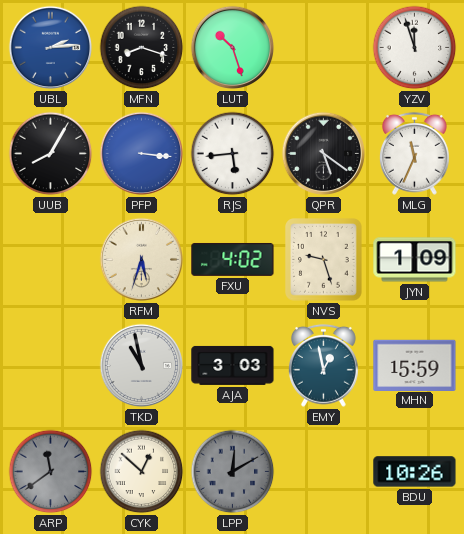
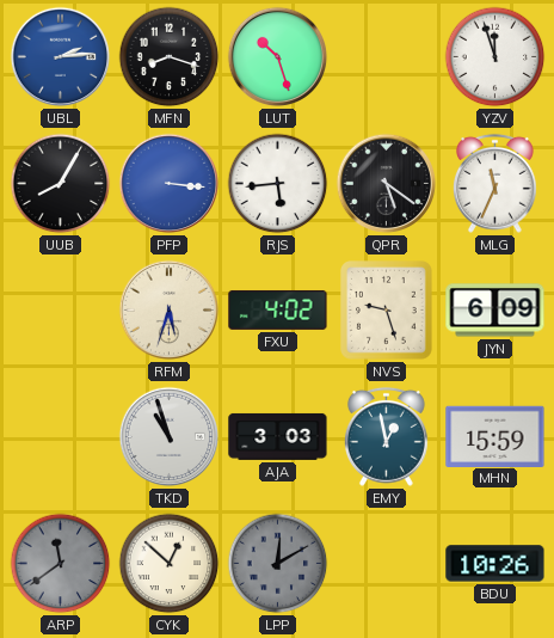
JYN: 1:09 -> 6:09 (495, 311)
TKD: 10:58 -> 10:57 (170, 437)
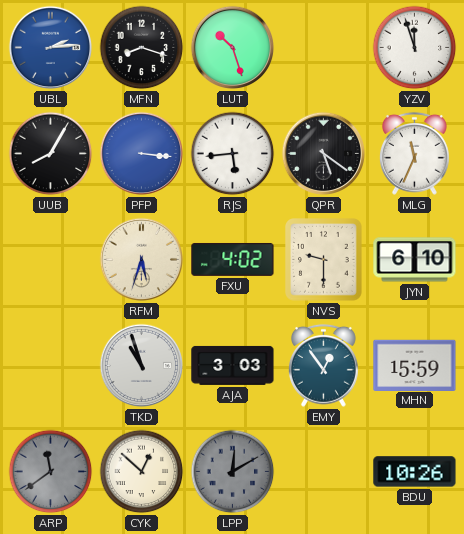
NVS: 9:27 -> 9:30 (324, 260)
JYN: 6:09 -> 6:10 (415, 260)
EMY: 12:58 -> 12:54 (323, 365)
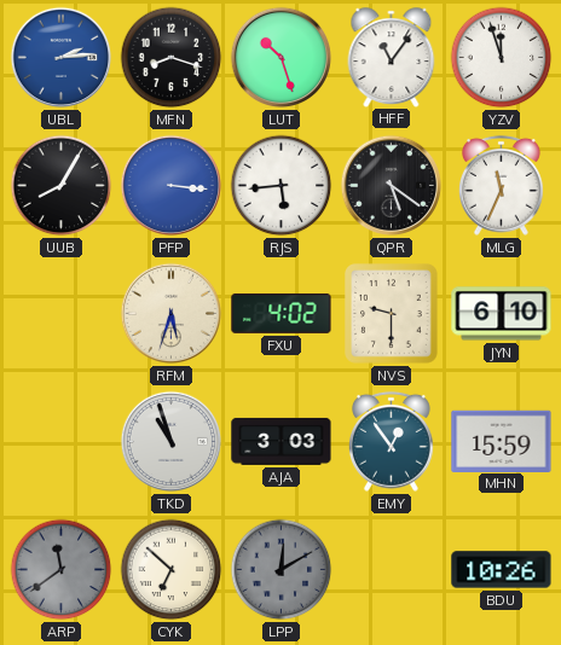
HFF: none -> 11:06 (392, 57)
CYK: 12:52 -> 6:52 (172, 570)
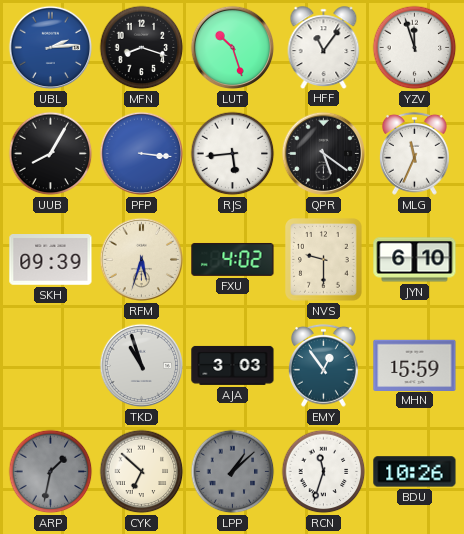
SKH: none -> 09:39 (51, 260)
ARP: 11:39 -> 1:32 (51, 472)
LPP: 12:10 -> 1:08 (233, 472)
RCN: none -> 11:33 (324, 472)
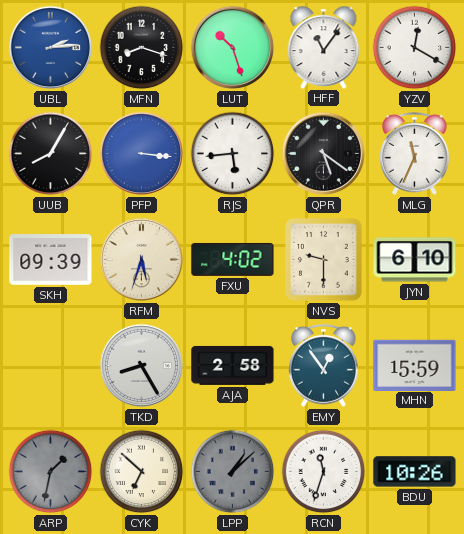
YZV: 11:57 -> 12:20 (415, 48)
TKD: 10:57 -> 8:25 (142, 366)
AJA: 3:03 -> 2:58 (233, 365)
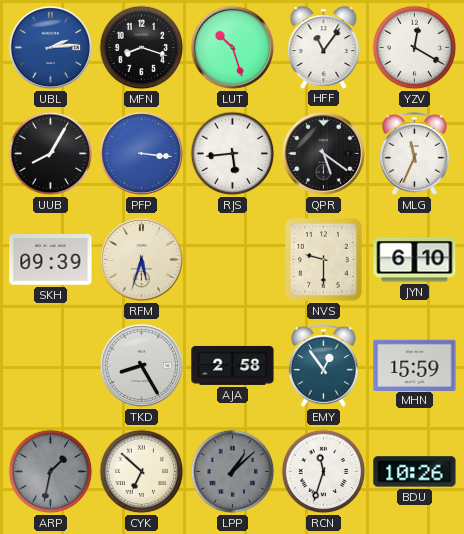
FXU: 4:02 -> none (233, 259)
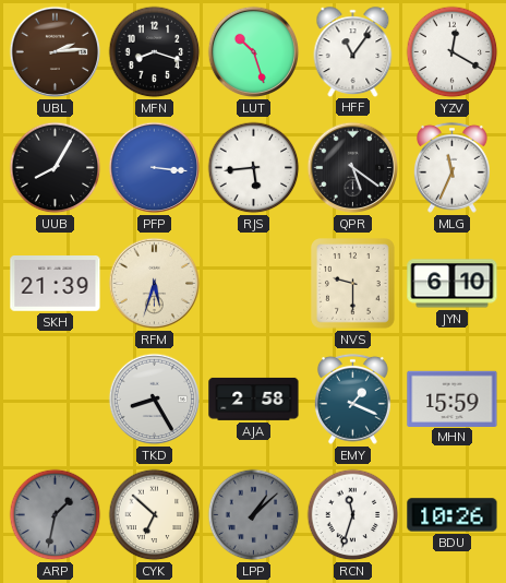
UBL dial: blue -> brown (56, 52)
SKH: 09:39 -> 21:39 (56, 284)
EMY: 12:54 -> 1:19 (352, 398)
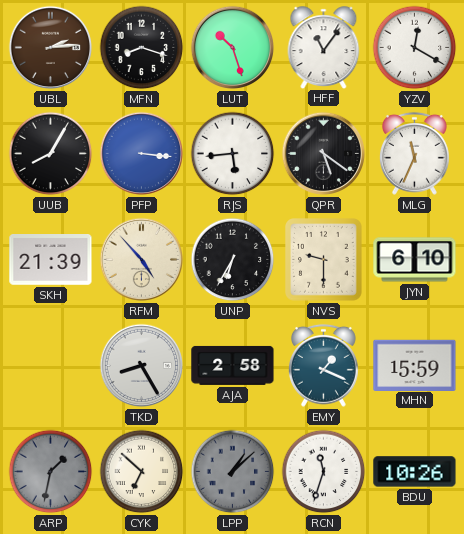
RFM: 5:33 -> 4:53 (142, 260)
UNP: none -> 6:35 (233, 260)
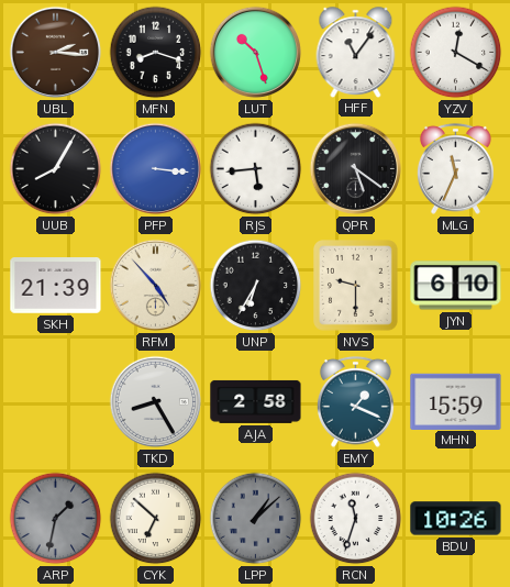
UBL: 2:14 -> 2:16 (56, 53)
